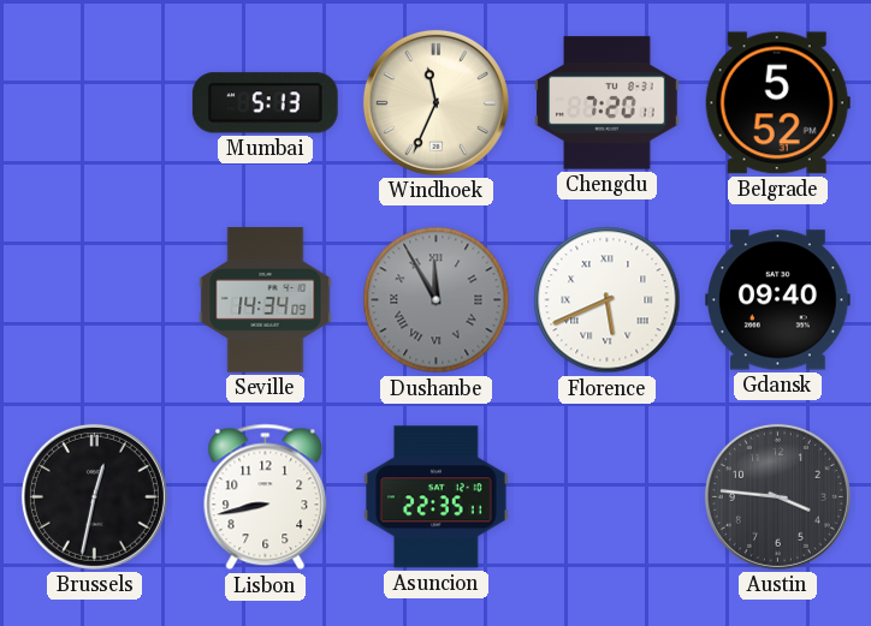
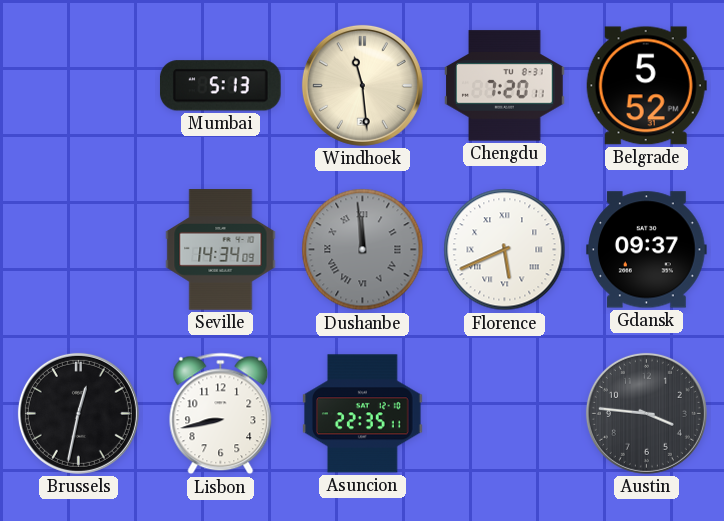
Windhoek: 11:34 -> 11:29 (362, 85)
Dushanbe: 11:55 -> 11:59 (363, 250)
Gdansk: 09:40 -> 09:37 (647, 250)
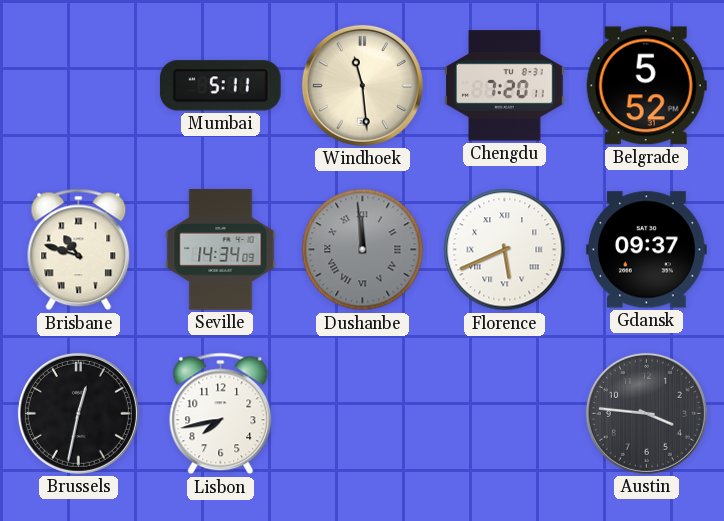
Mumbai: 5:13 -> 5:11 (220, 86)
Brisbane: none -> 10:48 (79, 250)
Lisbon: 8:43 -> 7:43 (221, 414)
Asuncion: 22:35 -> none (363, 414)
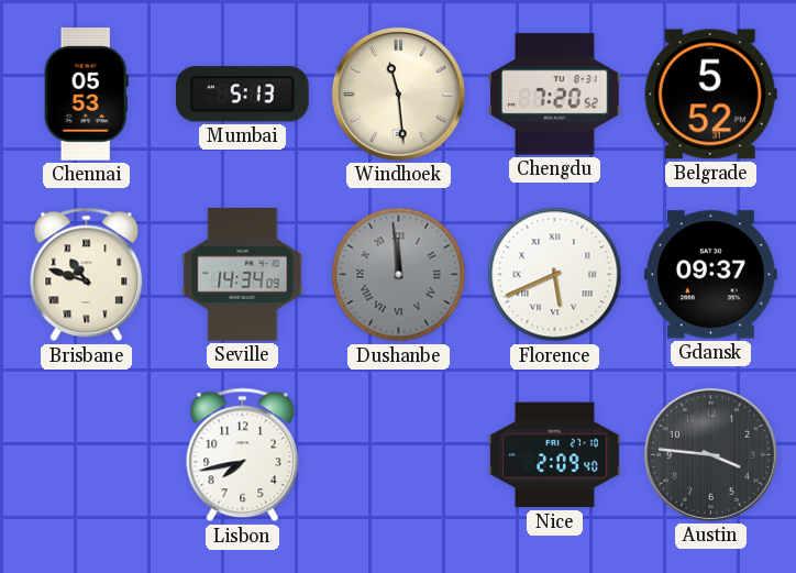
Chennai: none -> 05:53 (86, 95)
Mumbai: 5:11 -> 5:13 (242, 95)
Chengdu: 7:20:11 -> 7:20:52 (555, 95)
Brussels: 12:32 -> none (78, 413)
Nice: none -> 2:09 (555, 455)
